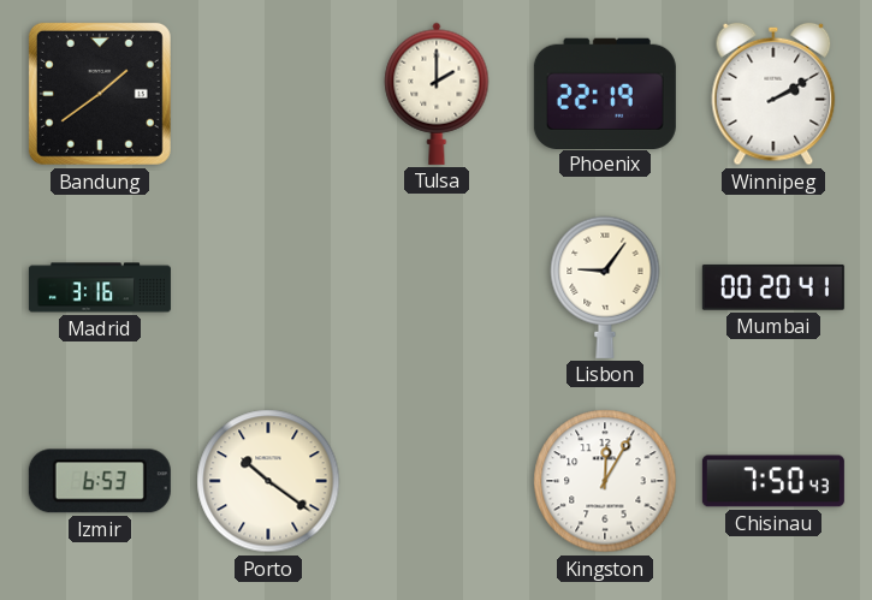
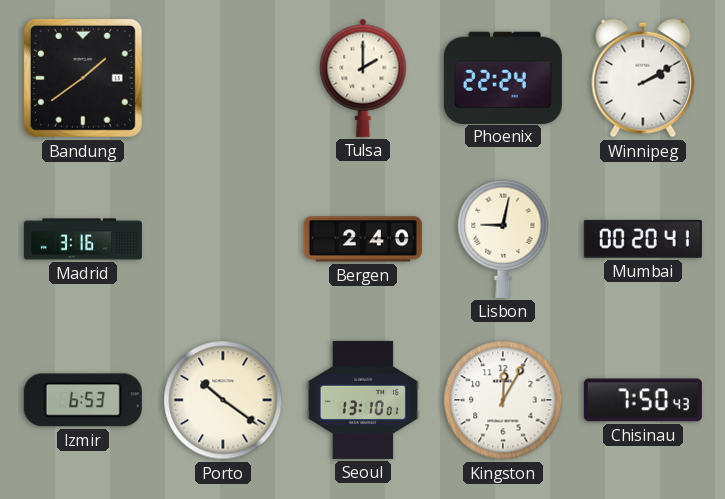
Phoenix: 22:19 -> 22:24 (503, 77)
Bergen: none -> 2:40 (363, 239)
Lisbon: 9:06 -> 9:02 (503, 239)
Seoul: none -> 13:10 (363, 400)
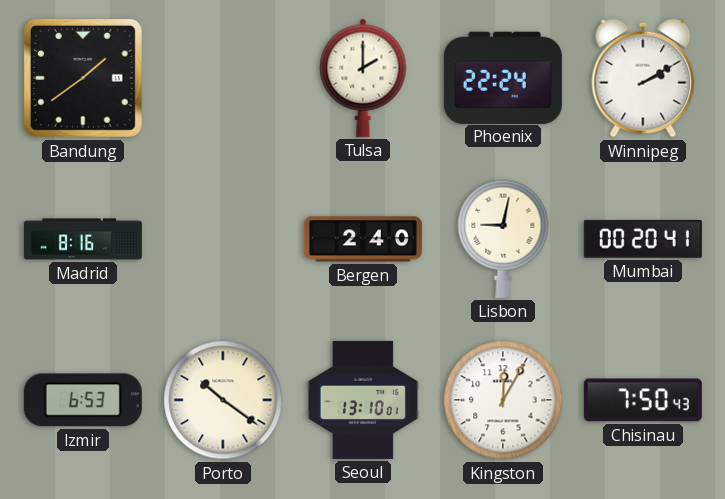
Madrid: 3:16 -> 8:16 (83, 239)
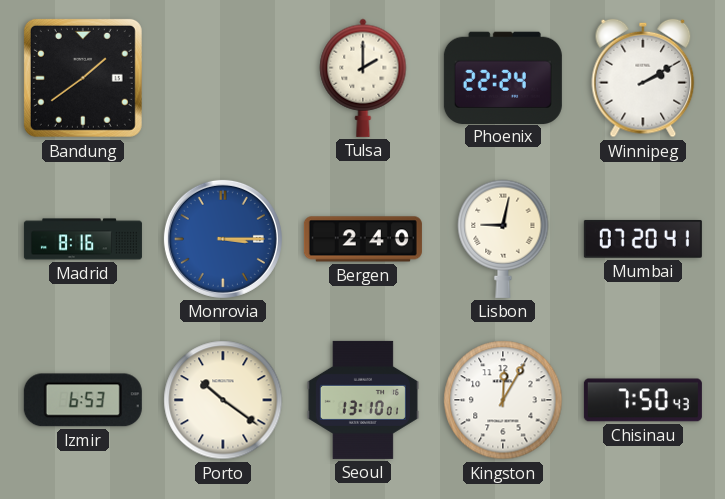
Monrovia: none -> 3:15 (223, 239)
Mumbai: 00:20 -> 07:20 (643, 239)
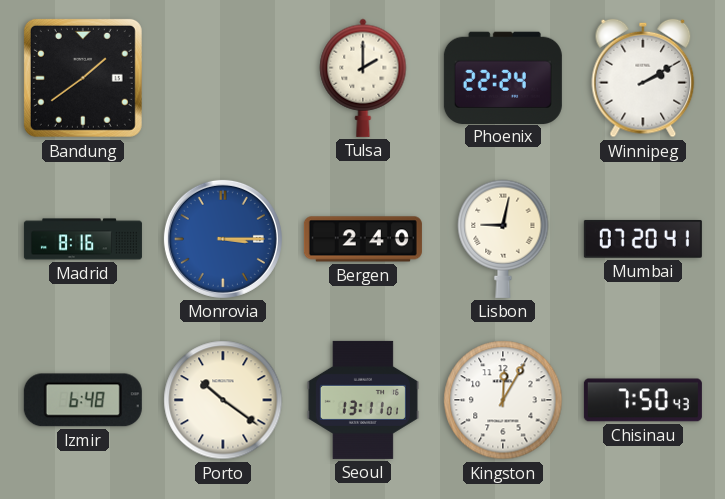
Izmir: 6:53 -> 6:48 (83, 400)
Seoul: 13:10 -> 13:11 (363, 400)
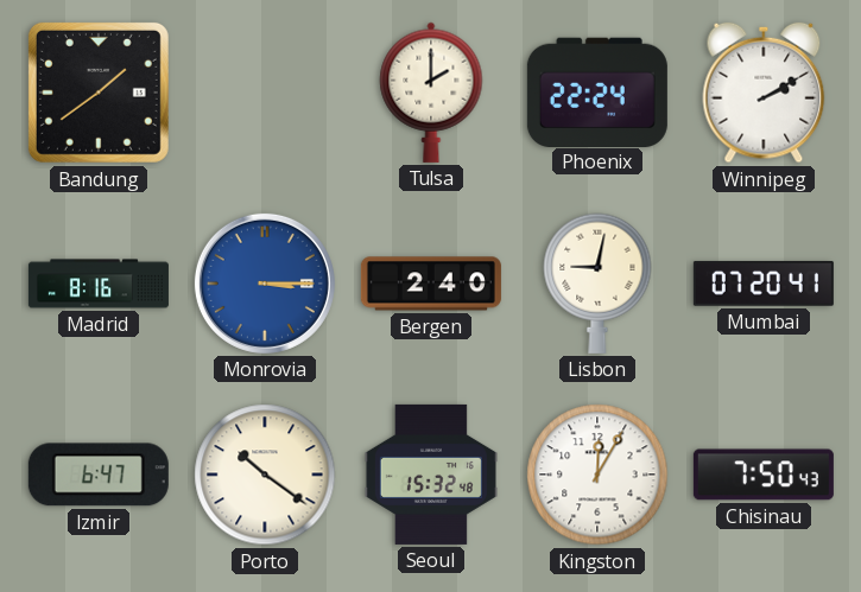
Izmir: 6:48 -> 6:47 (99, 475)
Seoul: 13:11 -> 15:32 (431, 475)
